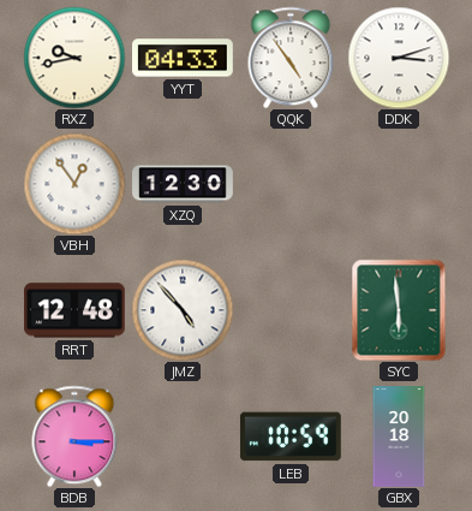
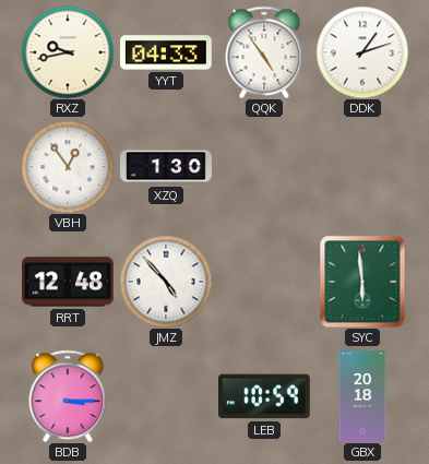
DDK: 3:12 -> 1:12 (362, 52)
XZQ: 12:30 -> 1:30 (166, 167)
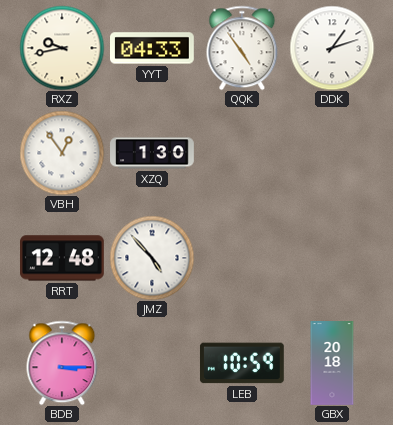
SYC: 5:59 -> none (362, 282)
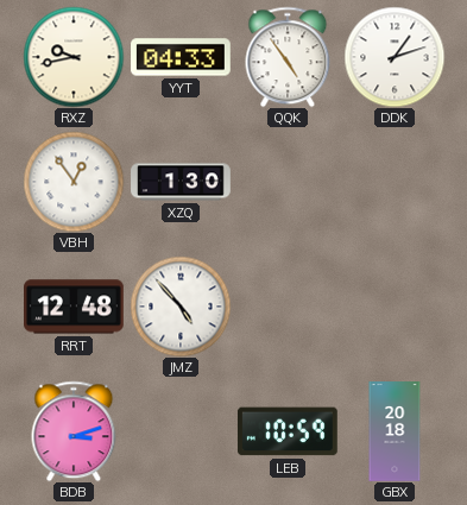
BDB: 3:15 -> 3:12 (74, 431)
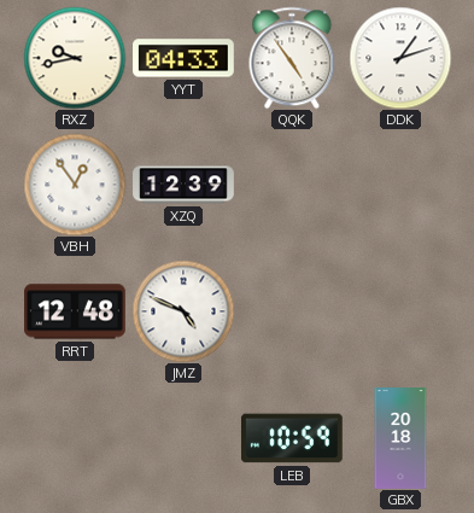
XZQ: 1:30 -> 12:39 (183, 185)
JMZ: 4:53 -> 4:49 (183, 311)
BDB: 3:12 -> none (74, 431)
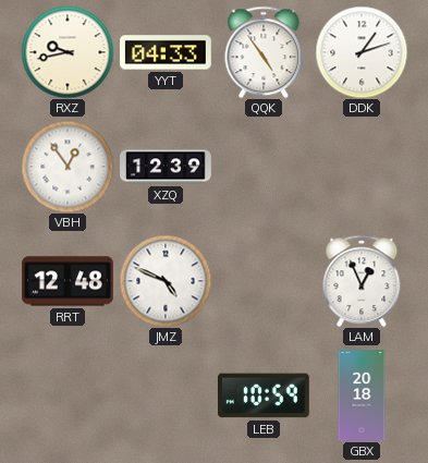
LAM: none -> 12:56 (362, 281)
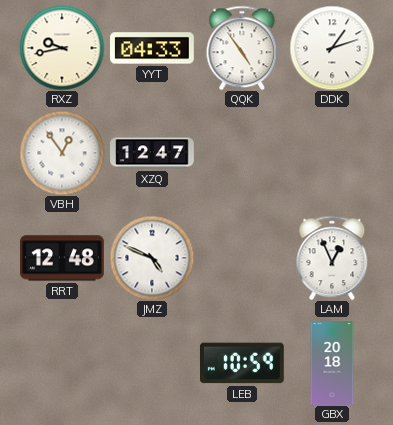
XZQ: 12:39 -> 12:47 (152, 153)
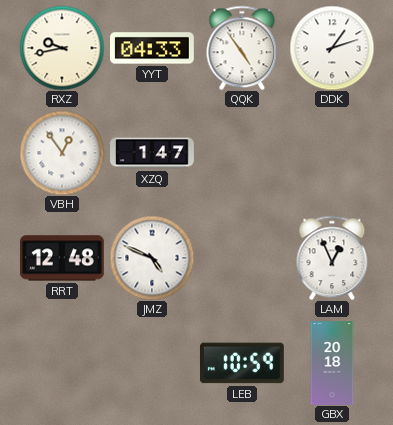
XZQ: 12:47 -> 1:47 (152, 153)
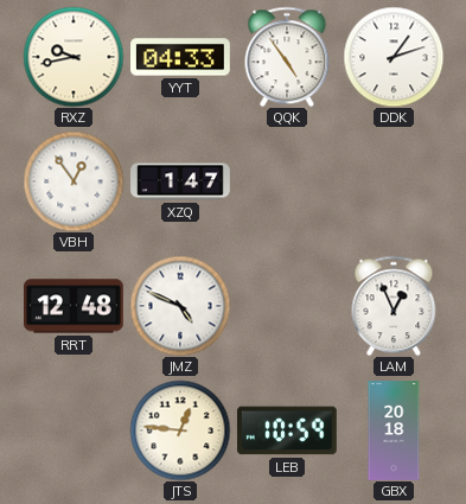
JTS: none -> 12:46 (180, 430)
